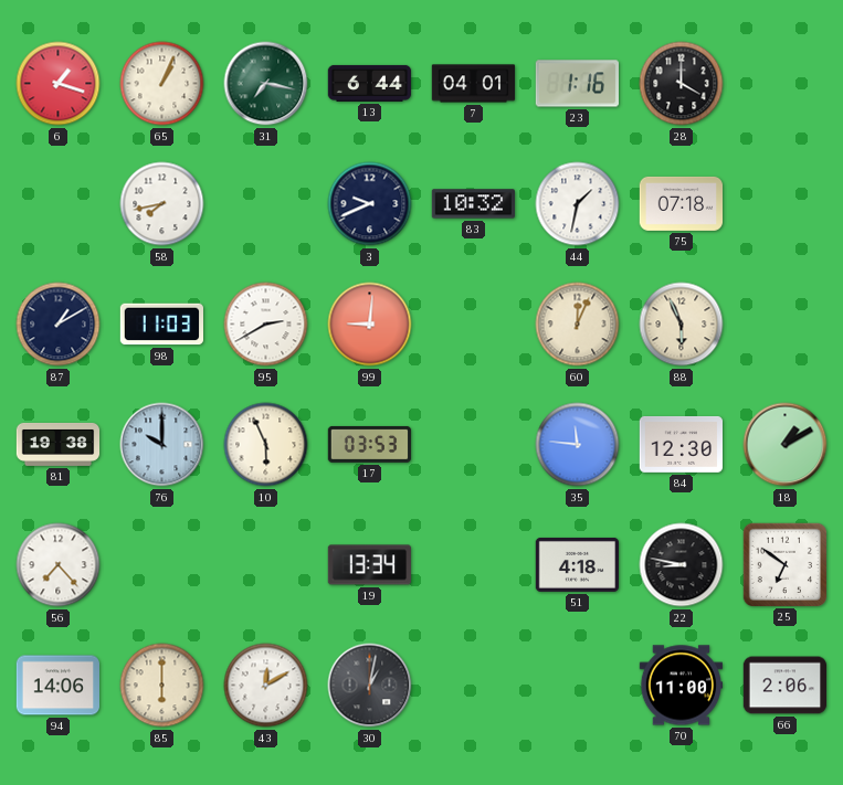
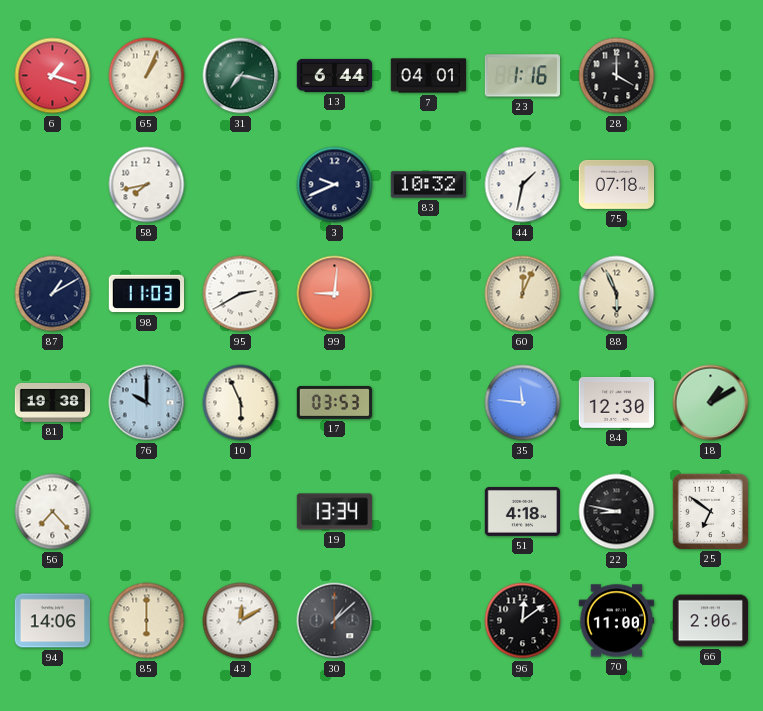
30: 1:02 -> 1:08 (335, 621)
96: none -> 12:09 (523, 621)
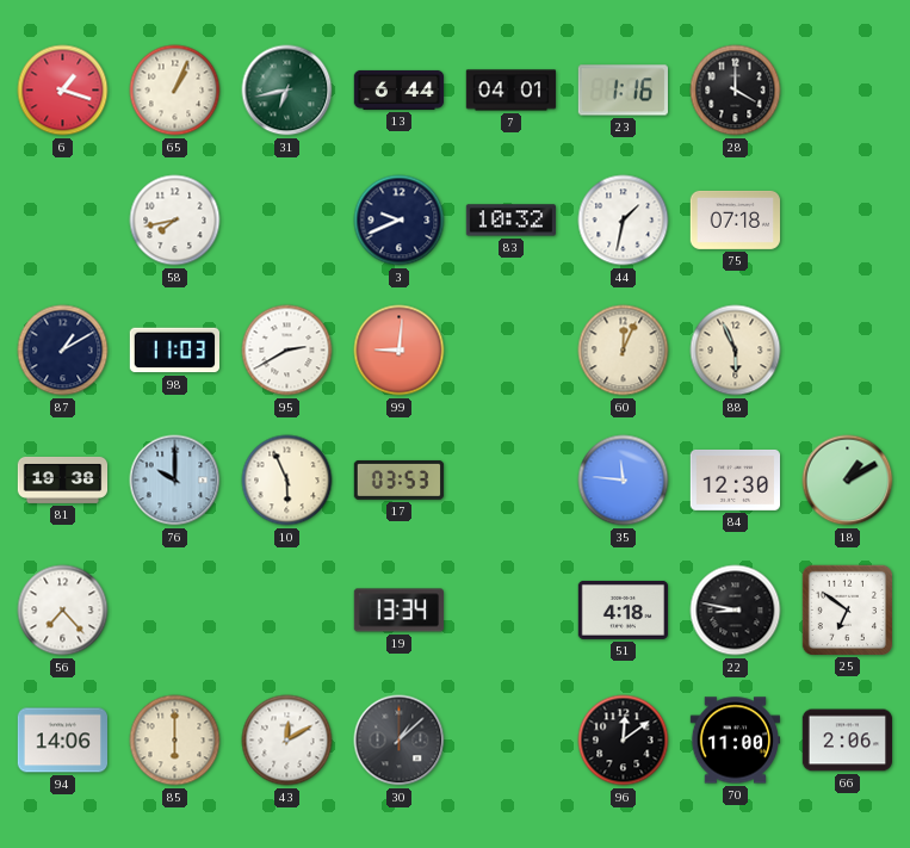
31: 7:17 -> 6:43 (287, 91)
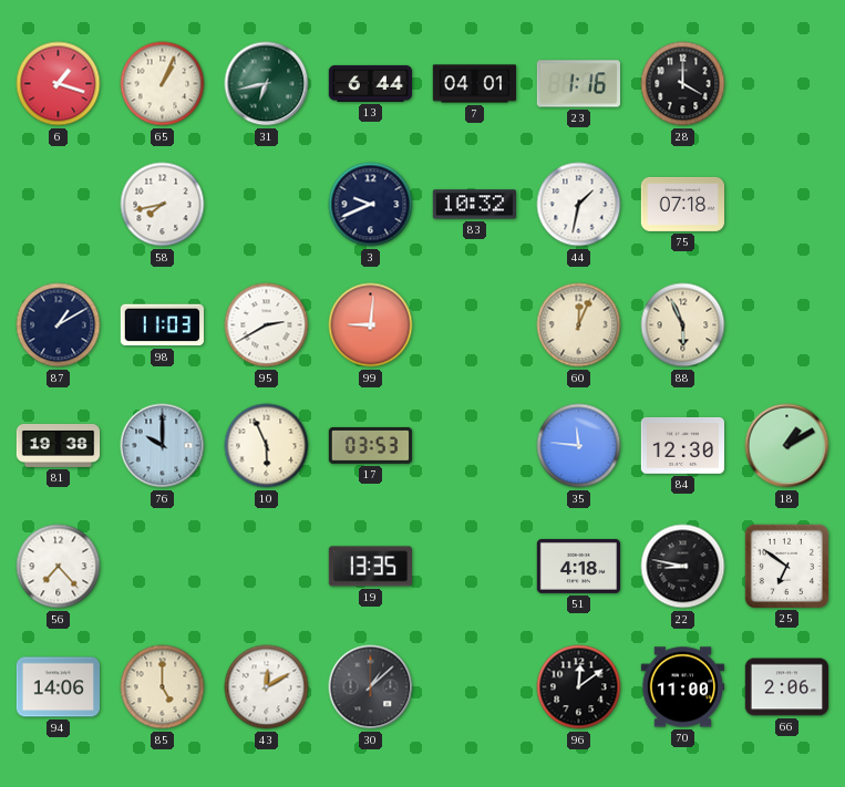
19: 13:34 -> 13:35 (370, 567)
85: 6:00 -> 5:00 (163, 687)
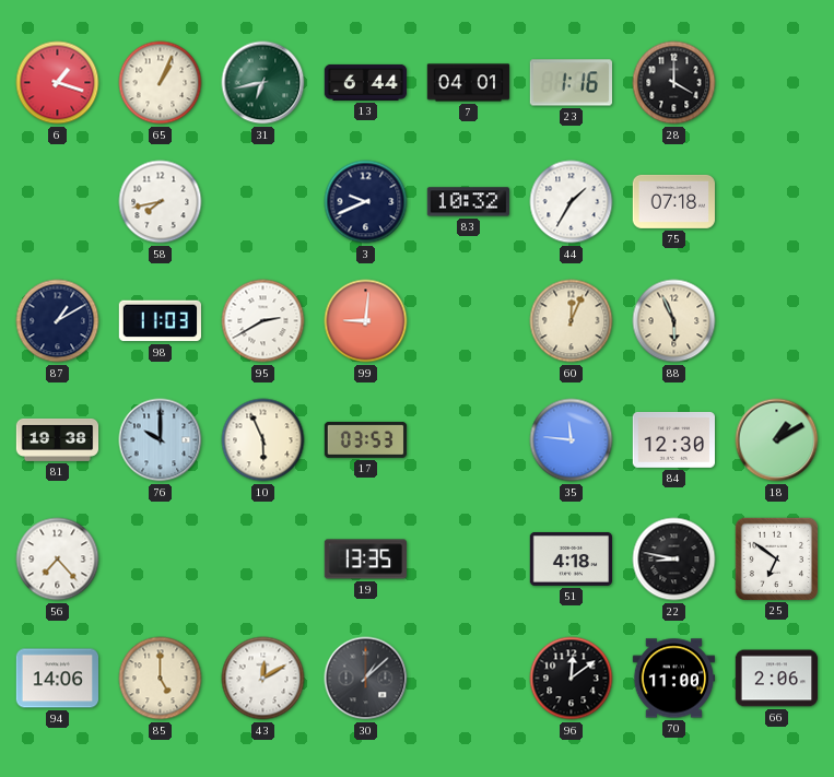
44: 1:32 -> 1:35 (572, 202)
